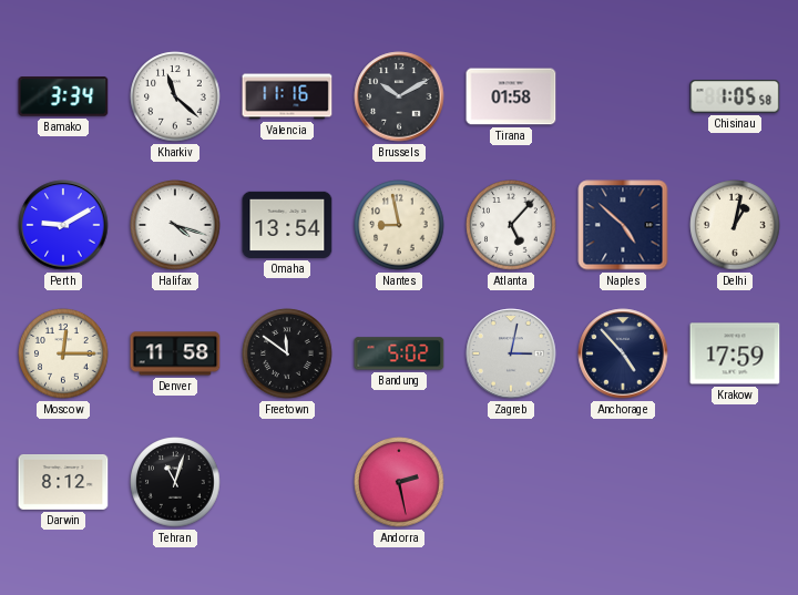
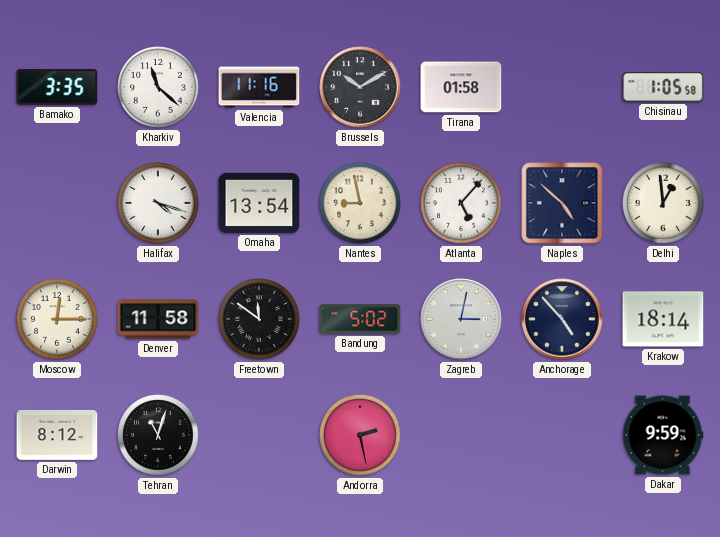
Bamako: 3:34 -> 3:35 (57, 87)
Perth: 9:10 -> none (63, 225)
Delhi: 1:02 -> 12:59 (663, 203)
Krakow: 17:59 -> 18:14 (663, 319)
Dakar: none -> 9:59 (663, 435)
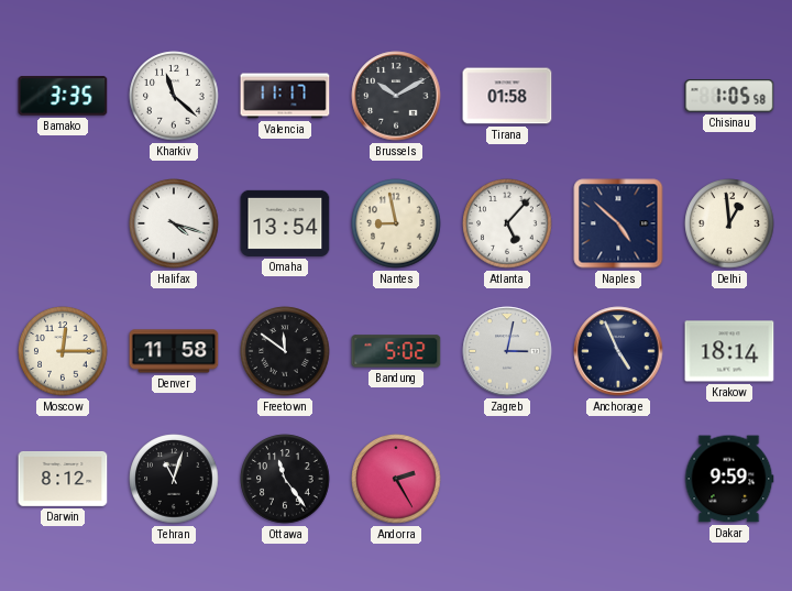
Valencia: 11:16 -> 11:17 (285, 96)
Anchorage: 4:53 -> 4:56 (618, 351)
Ottawa: none -> 11:24 (285, 479)
Andorra: 2:28 -> 2:25 (396, 479)
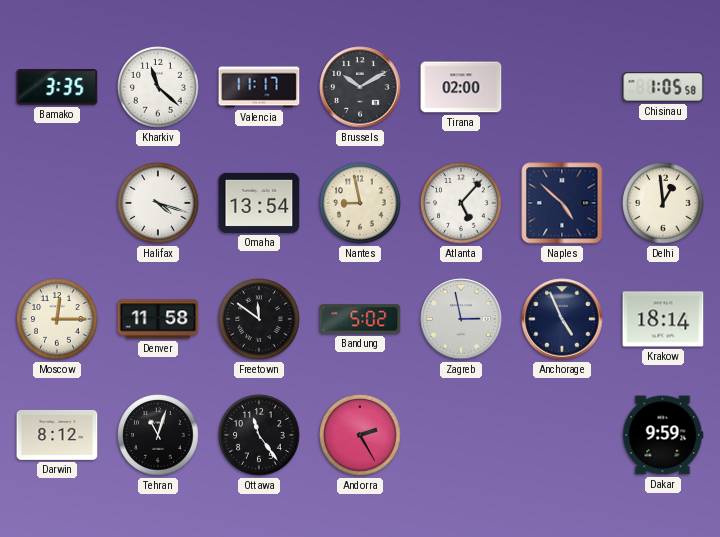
Tirana: 01:58 -> 02:00 (461, 87)
Zagreb: 3:02 -> 2:58 (461, 319)
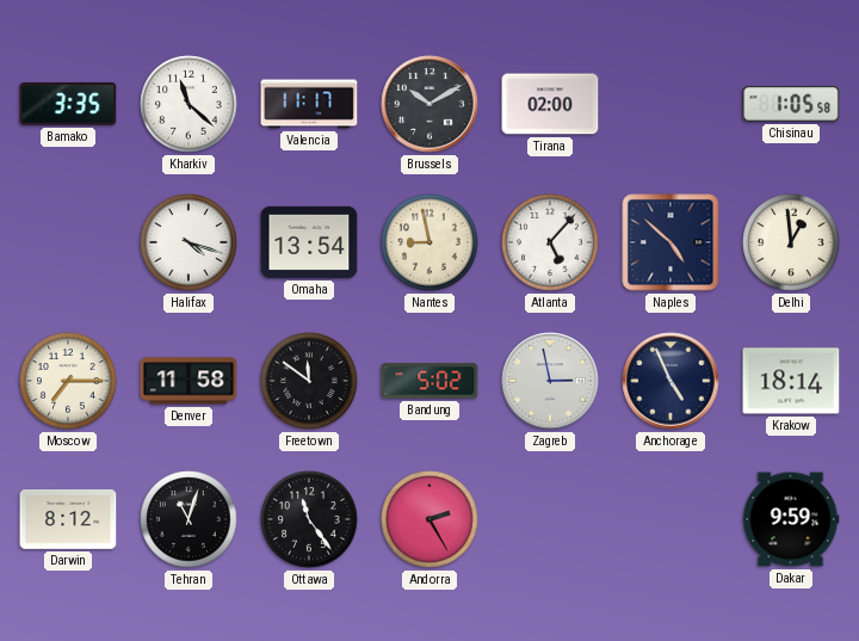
Moscow: 12:15 -> 7:15 (68, 381)
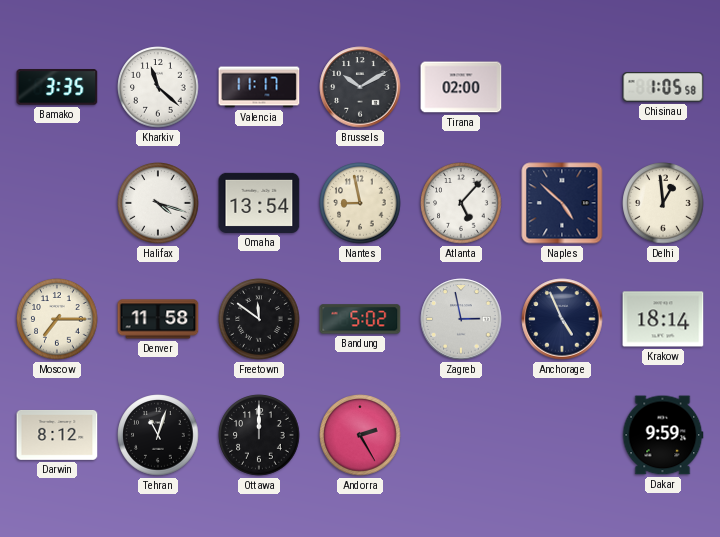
Ottawa: 11:24 -> 12:00 (259, 435)
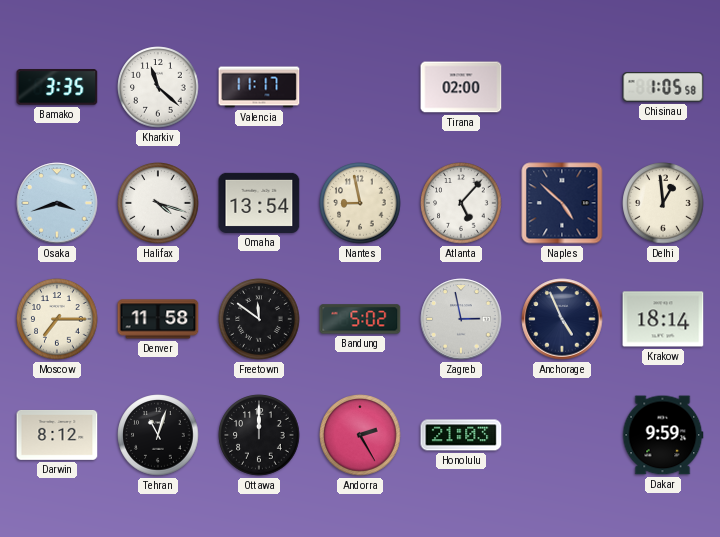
Brussels: 10:10 -> none (360, 87)
Osaka: none -> 3:42 (57, 203)
Honolulu: none -> 21:03 (461, 435)
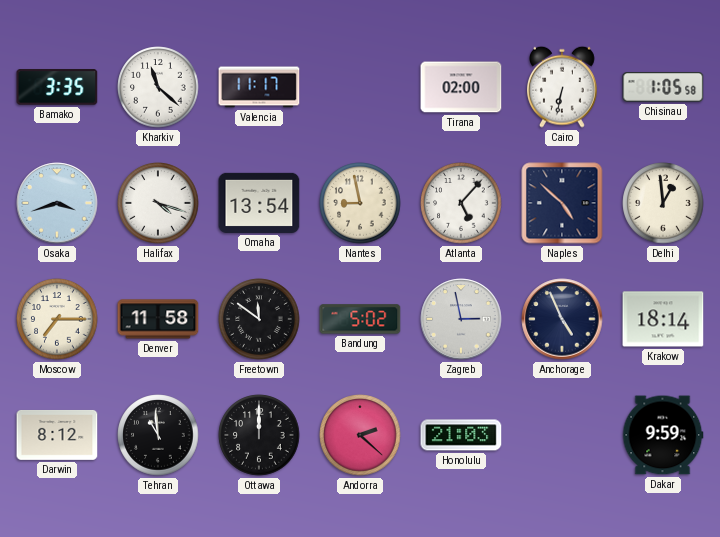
Cairo: none -> 6:32 (563, 87)
Tehran: 11:03 -> 10:59 (158, 435)
Andorra: 2:25 -> 2:22 (360, 435)
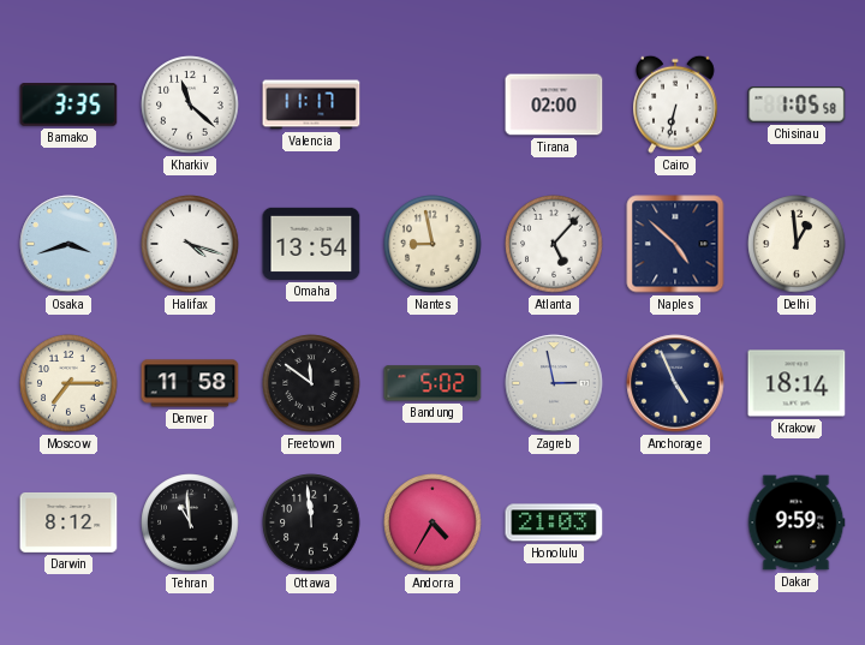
Ottawa: 12:00 -> 11:59 (311, 522)
Andorra: 2:22 -> 4:35 (432, 522)
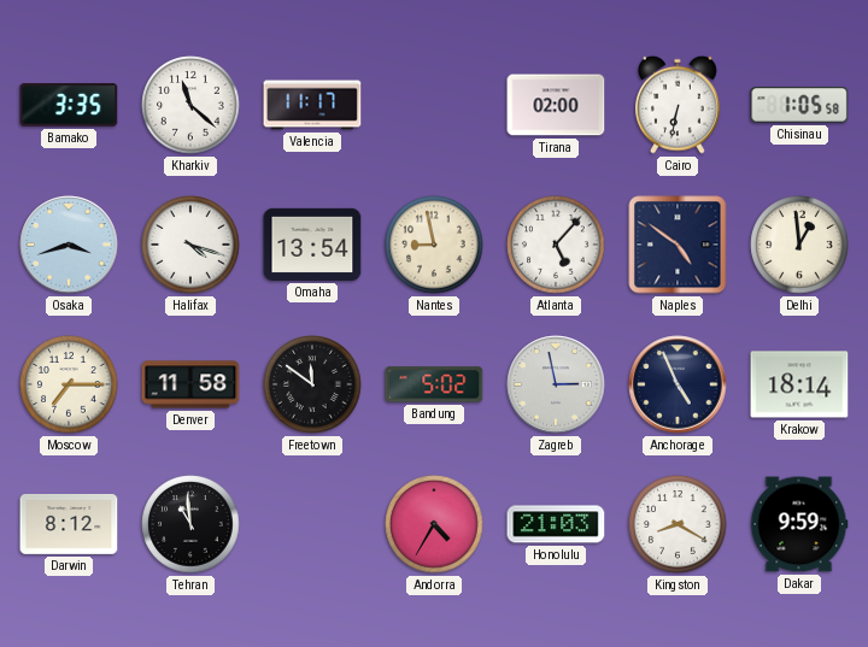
Naples: 4:52 -> 4:51 (678, 245)
Ottawa: 11:59 -> none (311, 522)
Kingston: none -> 8:20 (678, 524)
